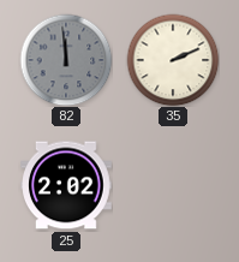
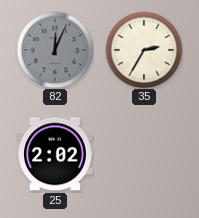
82: 11:59 -> 12:04 (55, 50)
35: 2:11 -> 2:35 (144, 50)
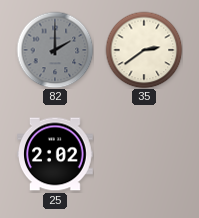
82: 12:04 -> 2:00 (55, 50)
35: 2:35 -> 2:39 (144, 50)
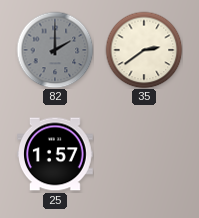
25: 2:02 -> 1:57 (56, 154)
